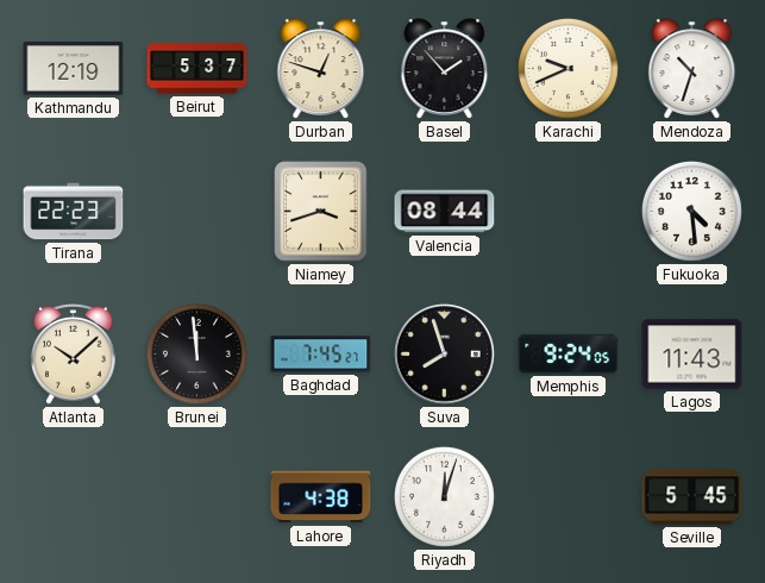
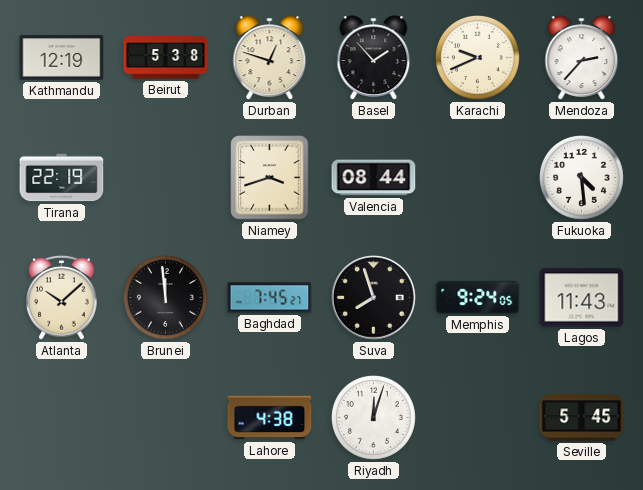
Beirut: 5:37 -> 5:38 (166, 58)
Mendoza: 10:33 -> 2:37 (582, 58)
Tirana: 22:23 -> 22:19 (62, 178)
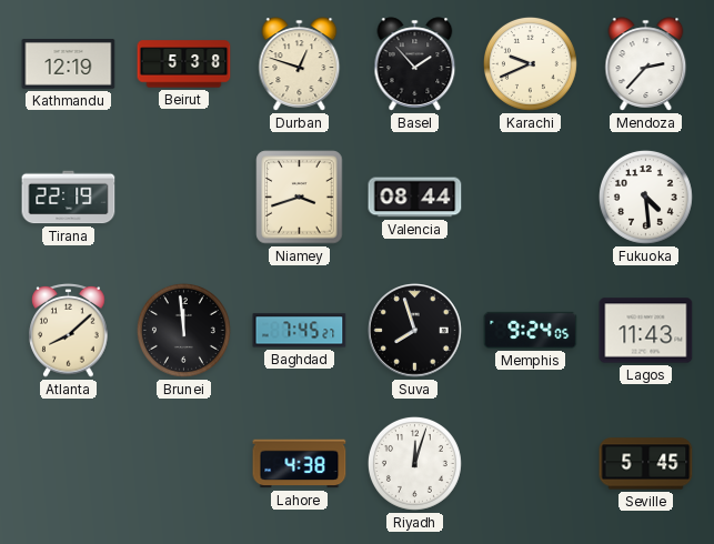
Atlanta: 10:08 -> 8:08 (69, 330)
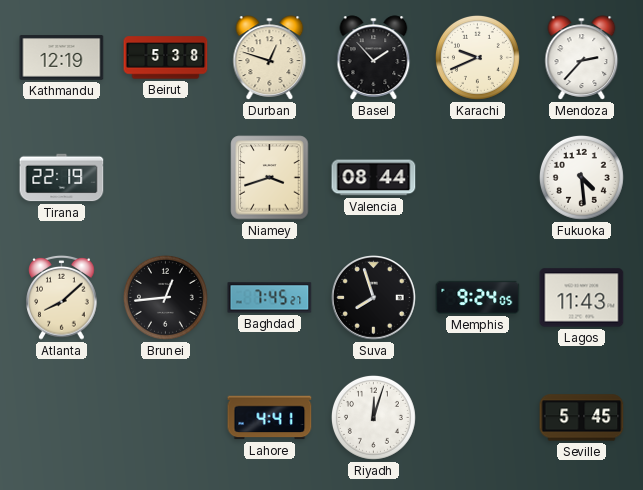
Brunei: 11:59 -> 12:44 (165, 297)
Lahore: 4:38 -> 4:41 (270, 418)
